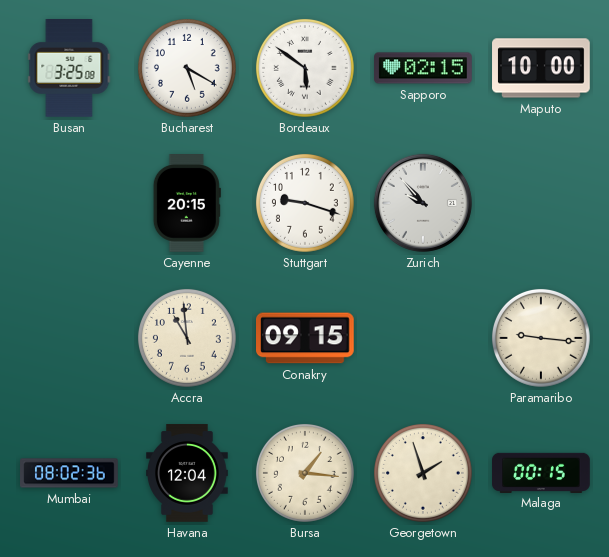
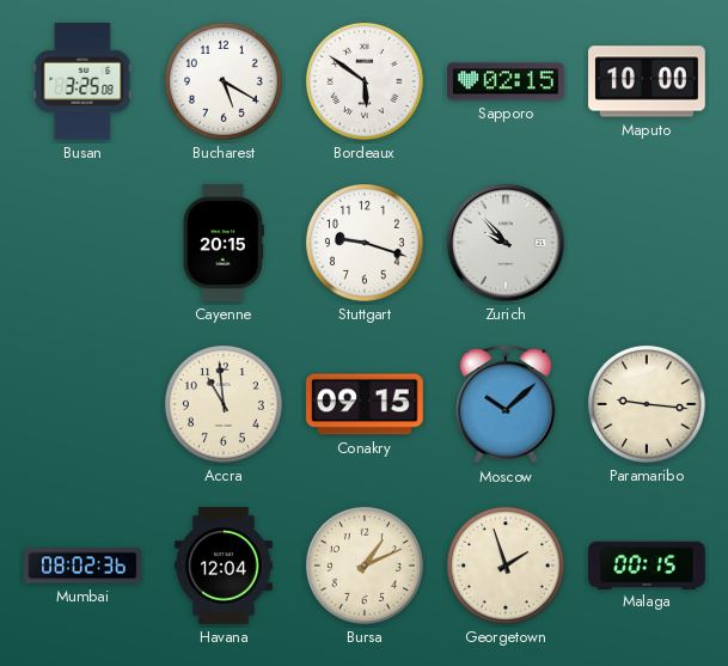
Moscow: none -> 10:08 (506, 404)
Bursa: 1:16 -> 1:11 (365, 566)
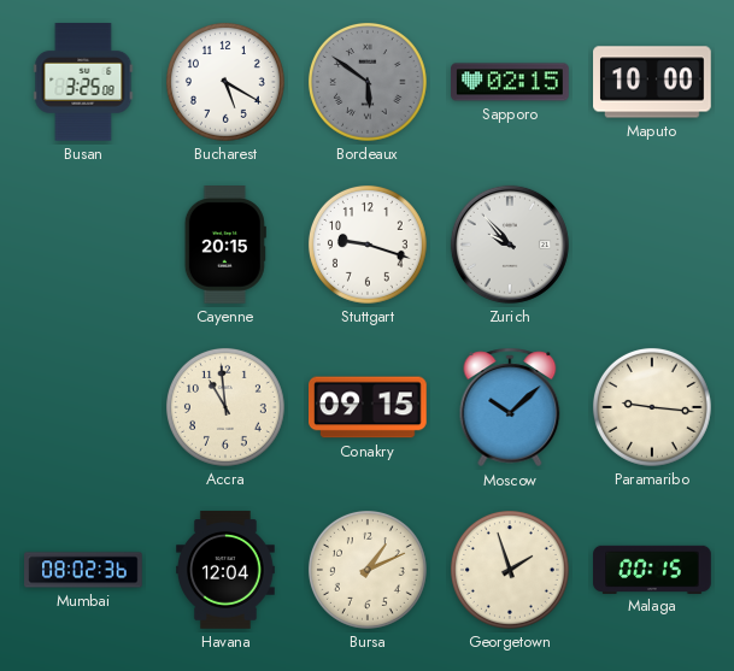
Bordeaux dial: white -> grey (368, 82)
